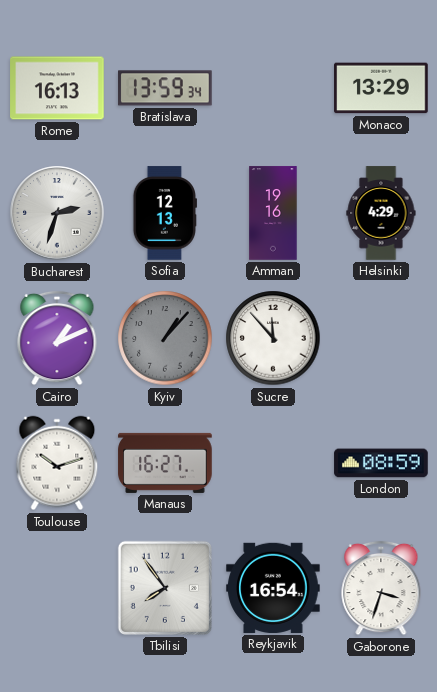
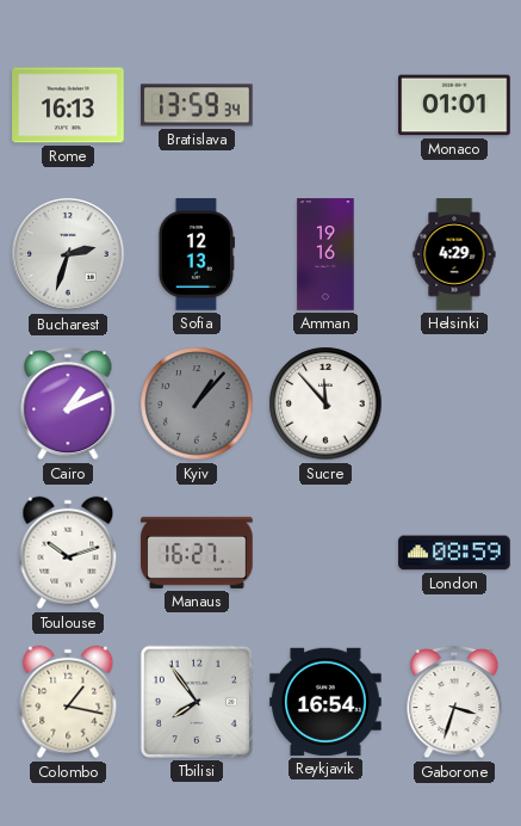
Monaco: 13:29 -> 01:01 (454, 105)
Colombo: none -> 1:17 (68, 702)
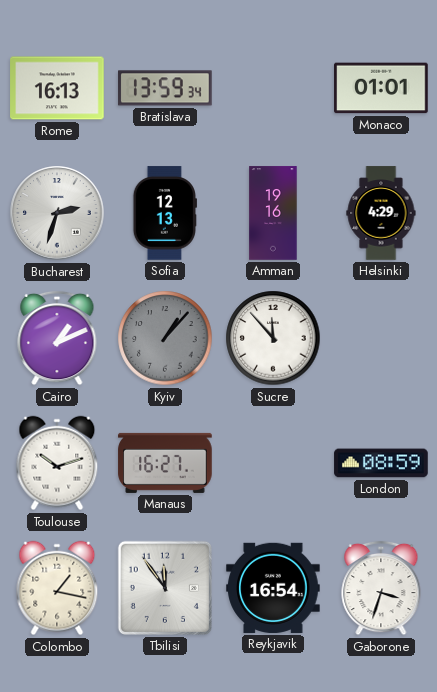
Tbilisi: 7:54 -> 11:54 (165, 588)
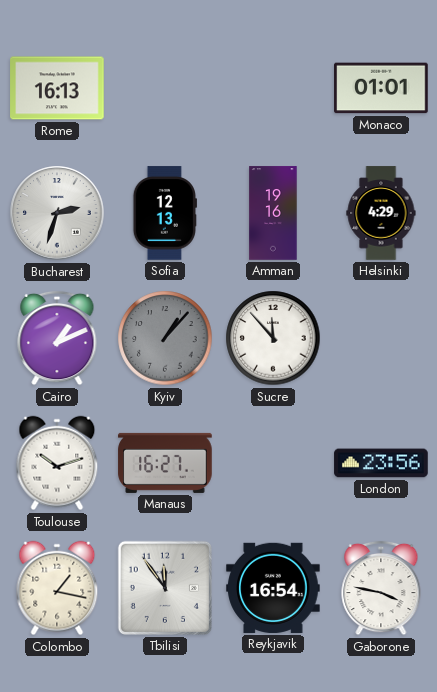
Bratislava: 13:59 -> none (165, 88)
London: 08:59 -> 23:56 (381, 463)
Gaborone: 3:33 -> 3:47 (381, 588)
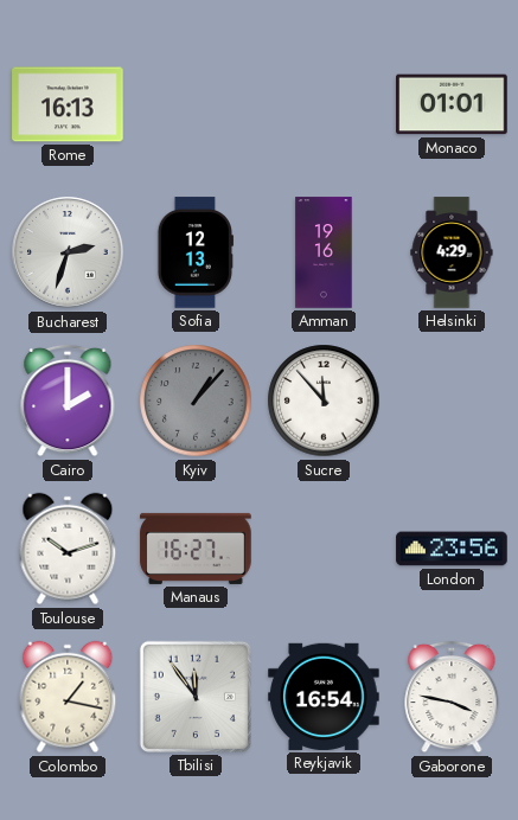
Cairo: 1:11 -> 2:00 (68, 401)
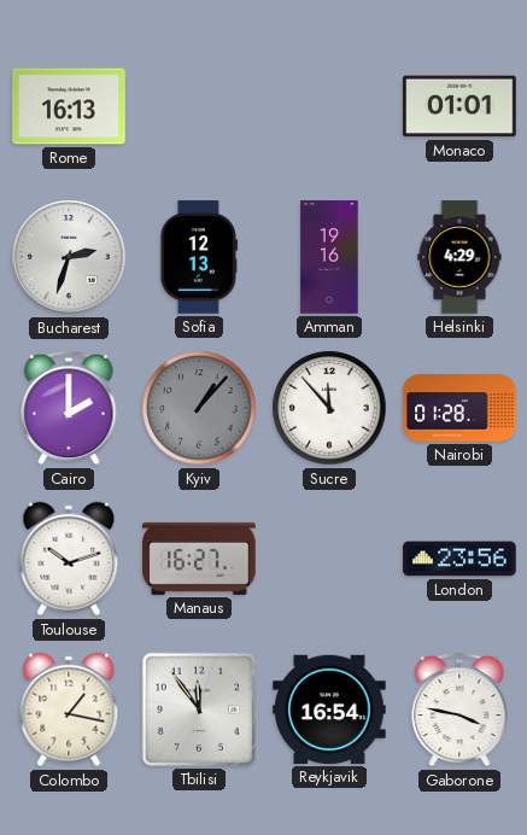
Nairobi: none -> 01:28 (459, 408)
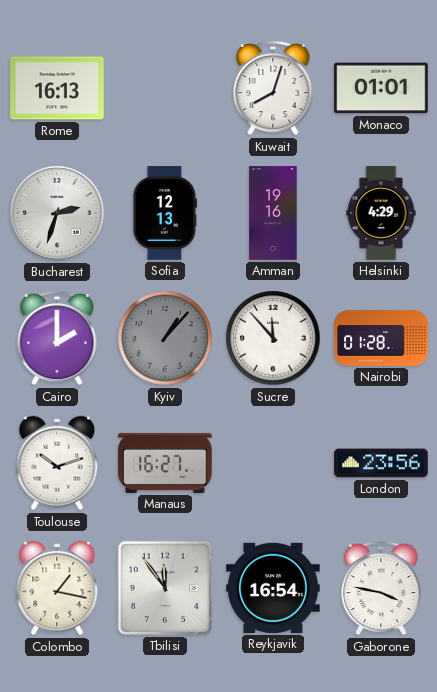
Kuwait: none -> 8:03 (273, 88)
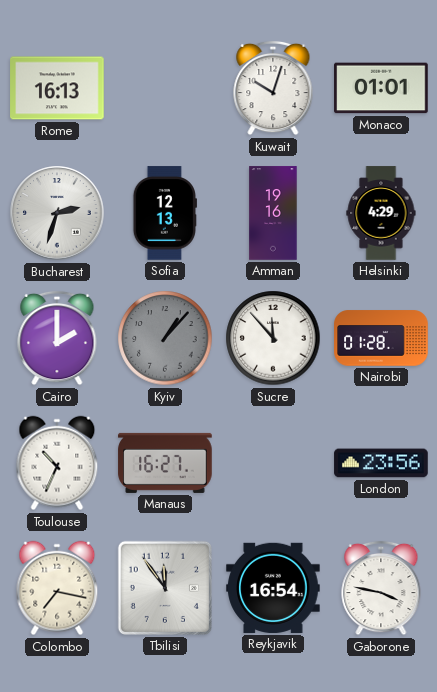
Kuwait: 8:03 -> 10:03 (273, 88)
Toulouse: 10:12 -> 10:34 (57, 463)
Colombo: 1:17 -> 7:17 (57, 588)
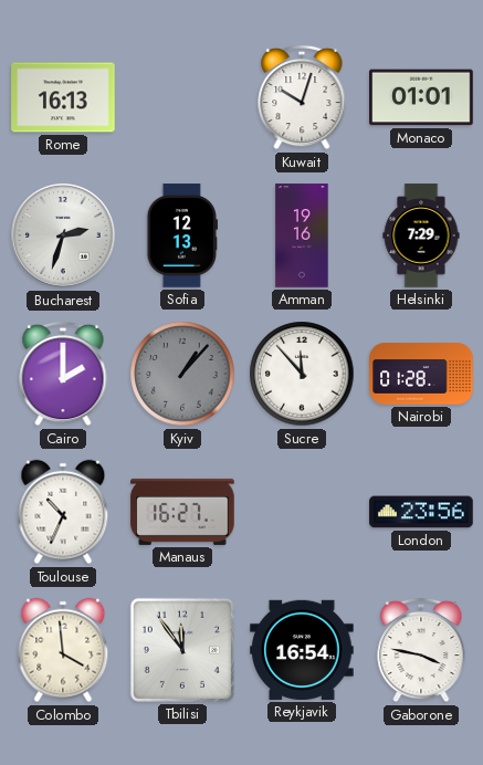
Helsinki: 4:29 -> 7:29 (421, 235)
Colombo: 7:17 -> 3:59 (63, 650)
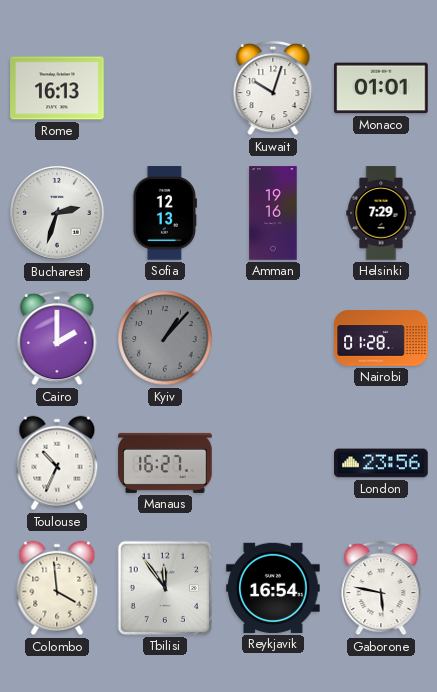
Sucre: 11:53 -> none (302, 374)
Gaborone: 3:47 -> 5:47 (381, 588)
